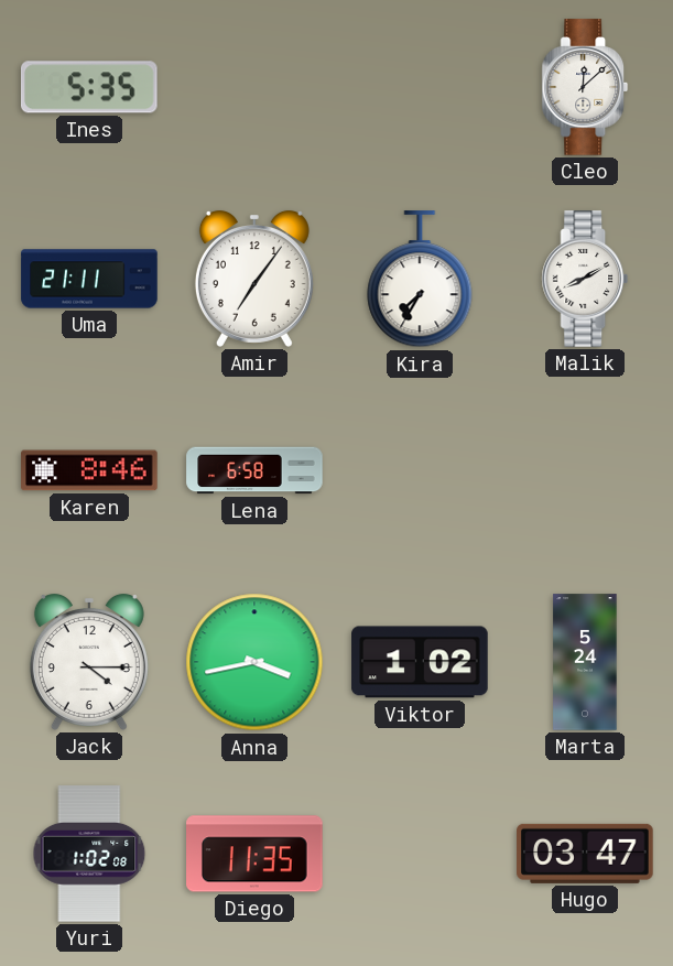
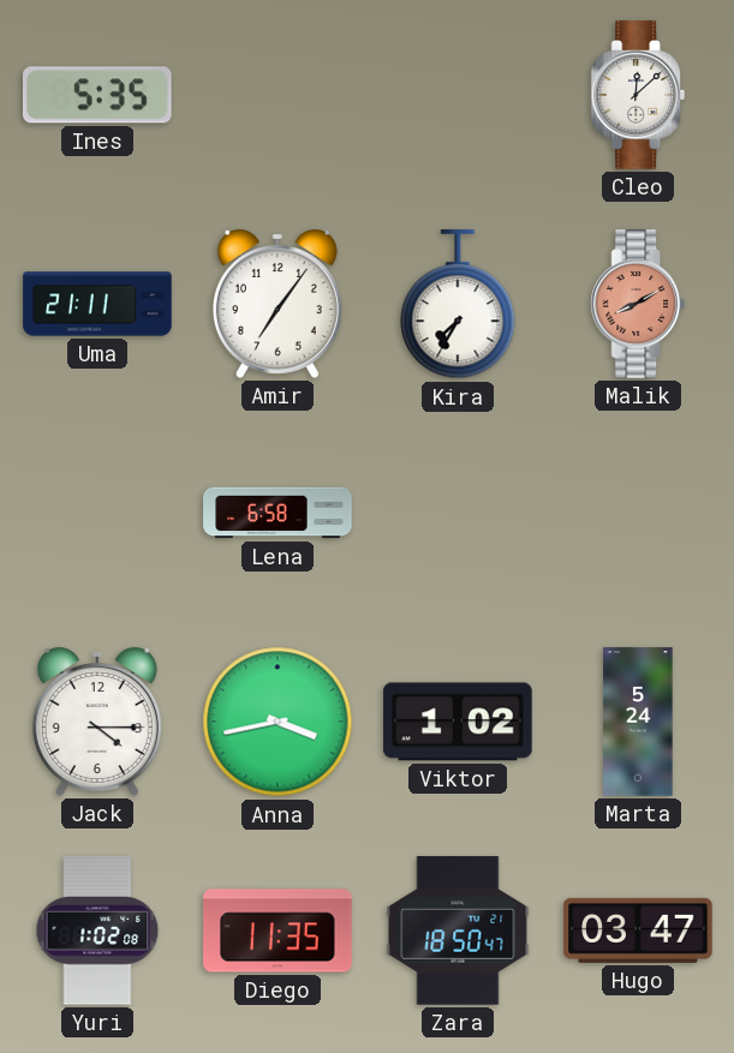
Malik dial: white -> salmon (638, 304)
Karen: 8:46 -> none (89, 470)
Zara: none -> 18:50 (458, 931)
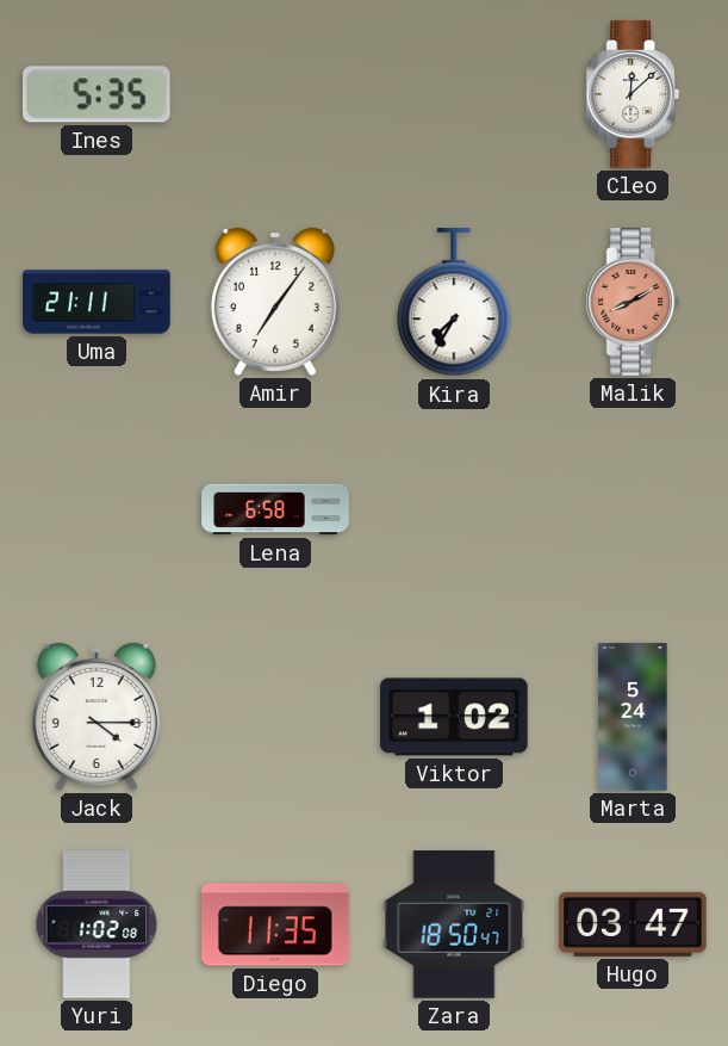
Anna: 3:43 -> none (278, 722)
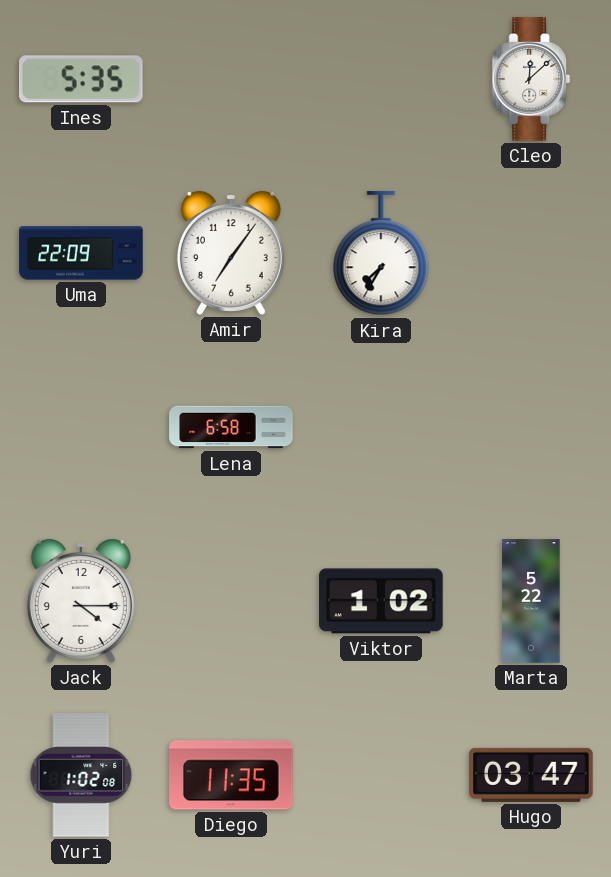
Uma: 21:11 -> 22:09 (81, 253)
Malik: 8:10 -> none (633, 302)
Marta: 5:24 -> 5:22 (531, 601)
Zara: 18:50 -> none (454, 924)
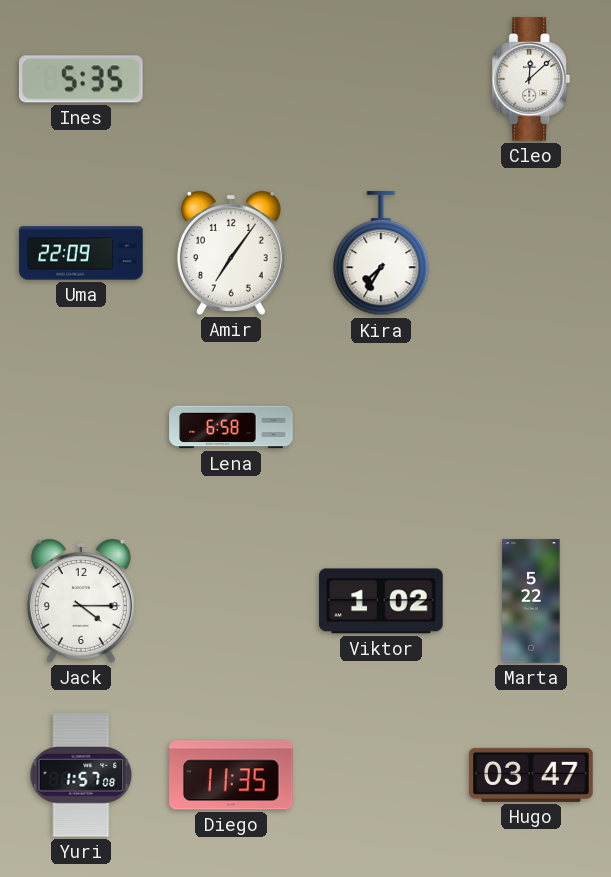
Yuri: 1:02 -> 1:57 (81, 775)
